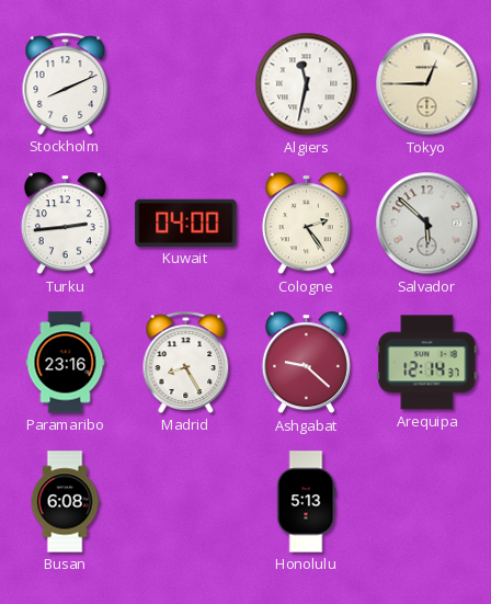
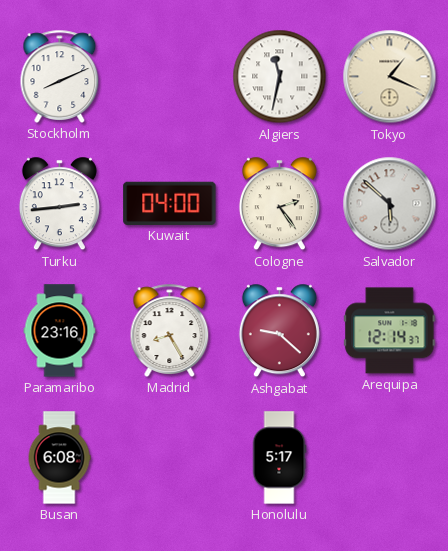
Tokyo: 12:45 -> 1:19 (390, 77)
Honolulu: 5:13 -> 5:17 (279, 458)
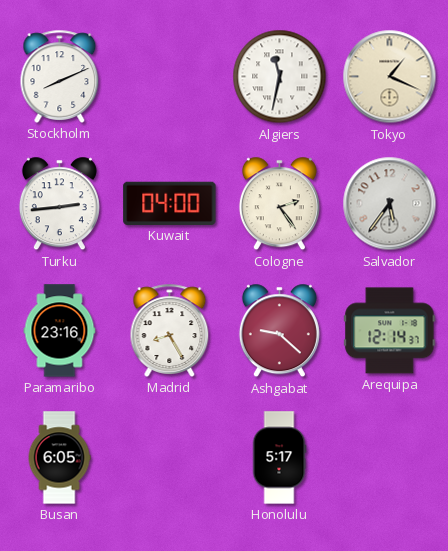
Salvador: 5:52 -> 5:36 (390, 204)
Busan: 6:08 -> 6:05 (59, 458)
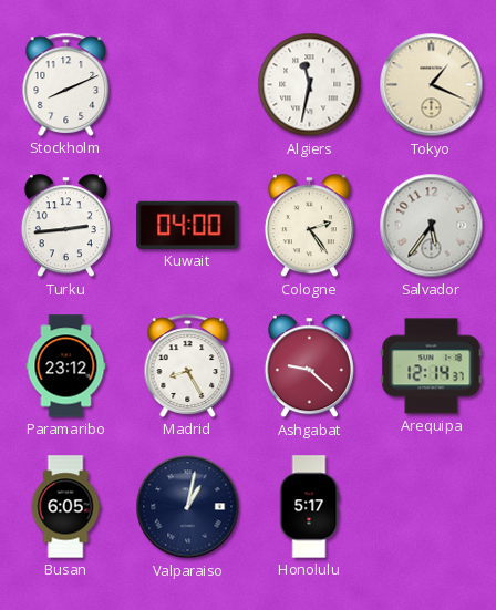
Paramaribo: 23:16 -> 23:12 (66, 366)
Valparaiso: none -> 1:02 (188, 507)
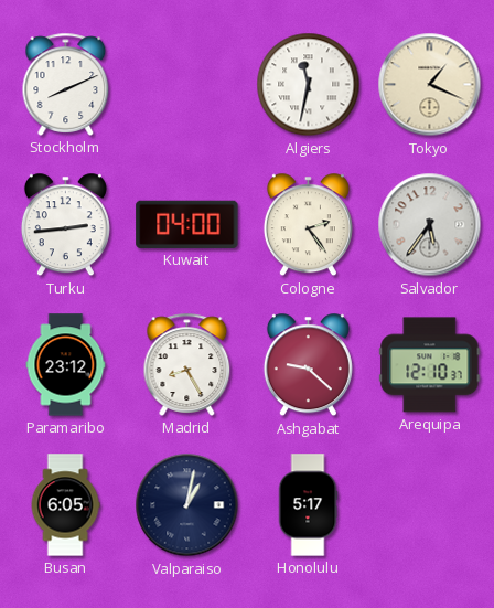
Arequipa: 12:14 -> 12:10 (430, 365)
